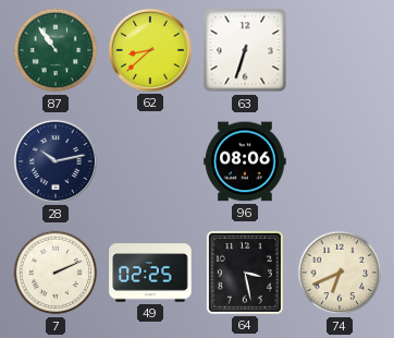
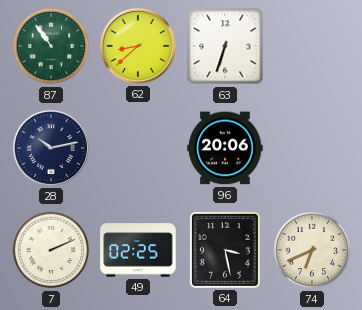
96: 08:06 -> 20:06 (225, 148)
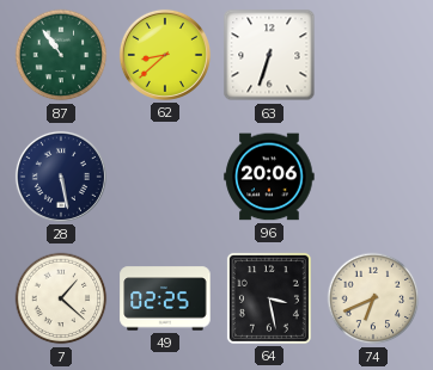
28: 10:13 -> 5:28 (61, 177)
7: 2:11 -> 1:22 (61, 298)
